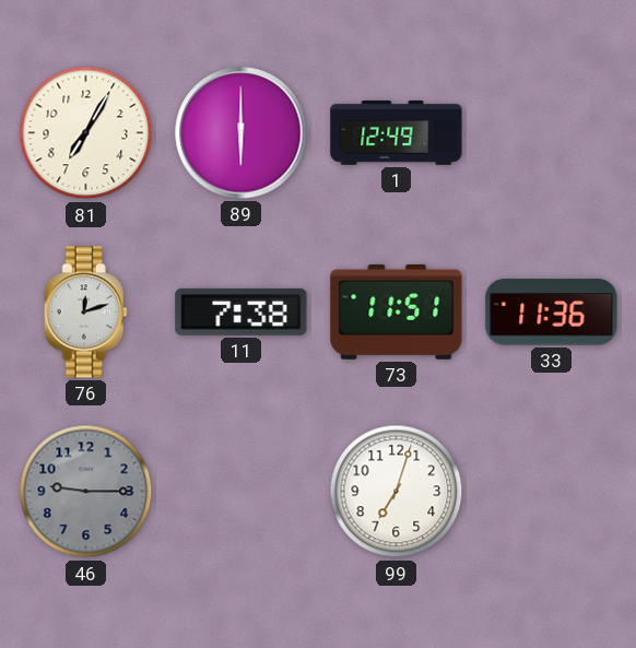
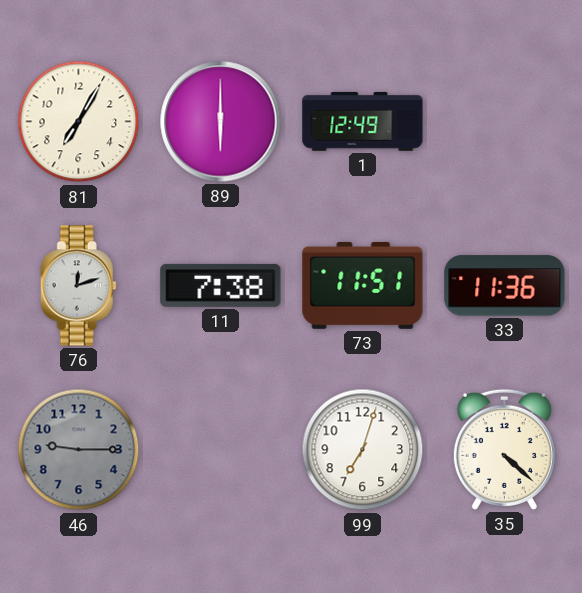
35: none -> 4:22 (504, 449)
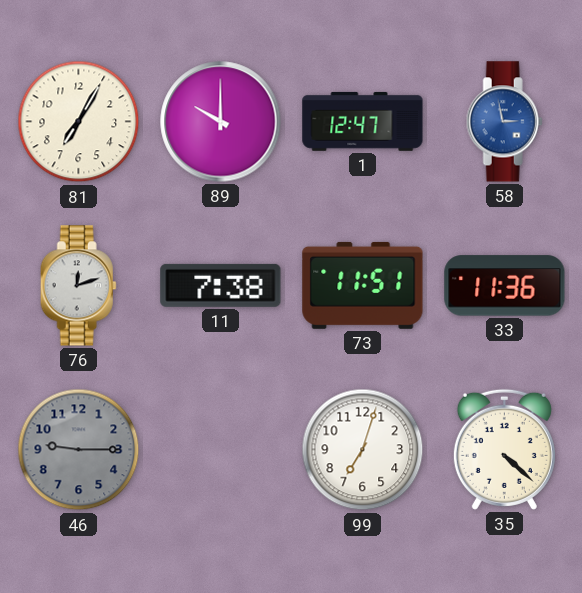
89: 6:00 -> 10:00 (221, 122)
1: 12:49 -> 12:47 (363, 121)
58: none -> 2:58 (504, 122)
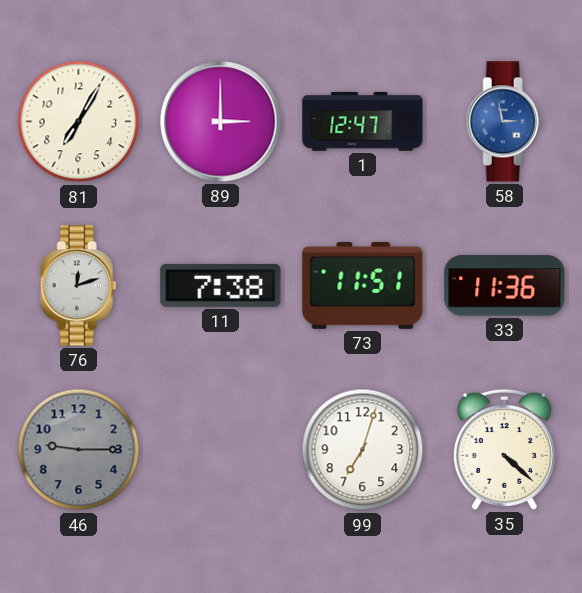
89: 10:00 -> 3:00 (221, 122)
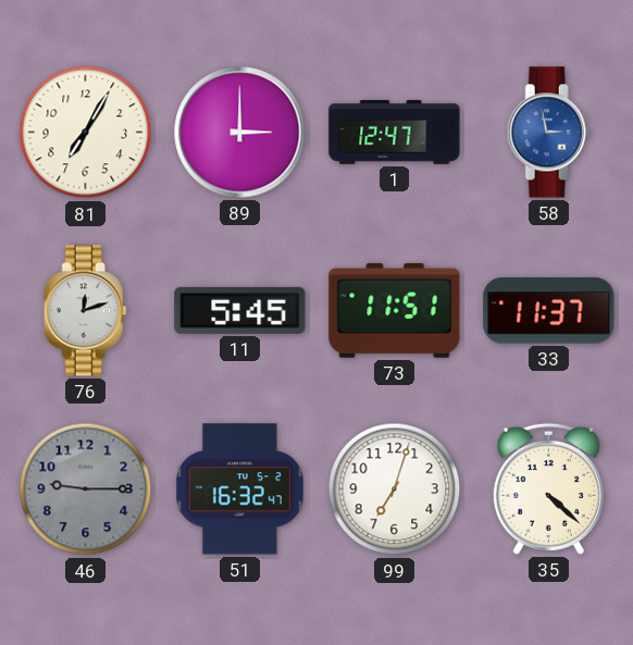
11: 7:38 -> 5:45 (240, 310)
33: 11:36 -> 11:37 (549, 311)
51: none -> 16:32 (239, 489)
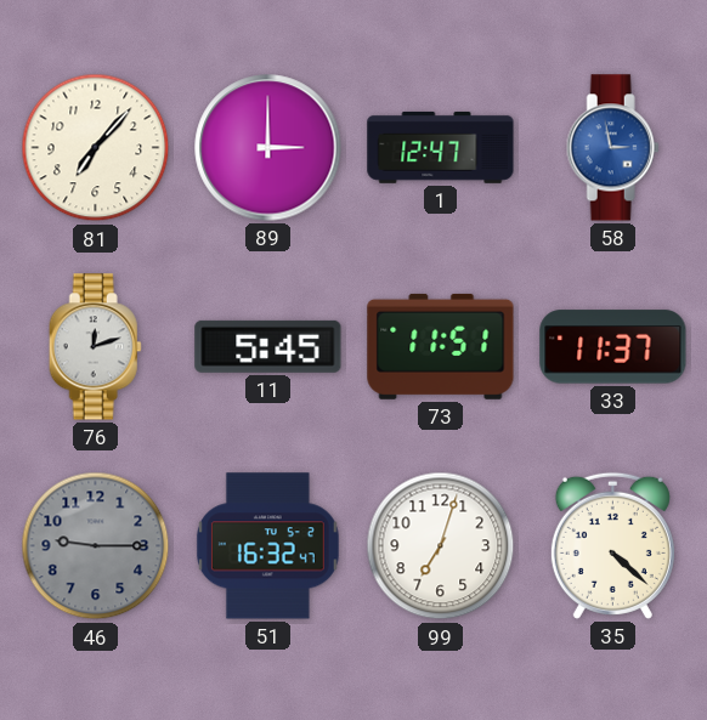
81: 7:05 -> 7:07 (96, 148)
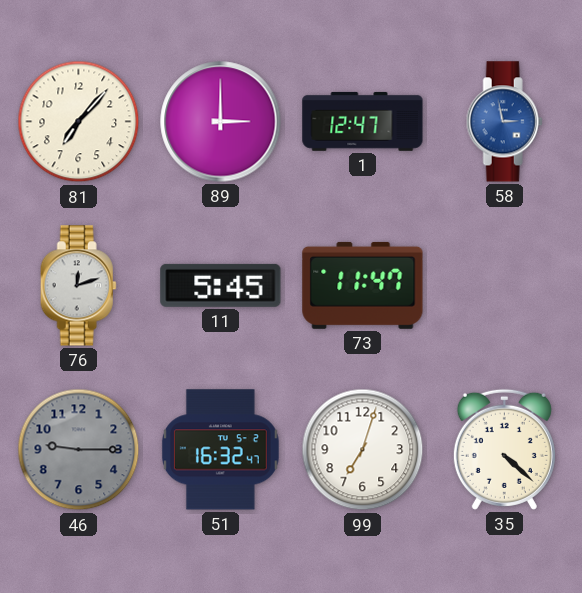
73: 11:51 -> 11:47 (363, 285)
33: 11:37 -> none (613, 347)
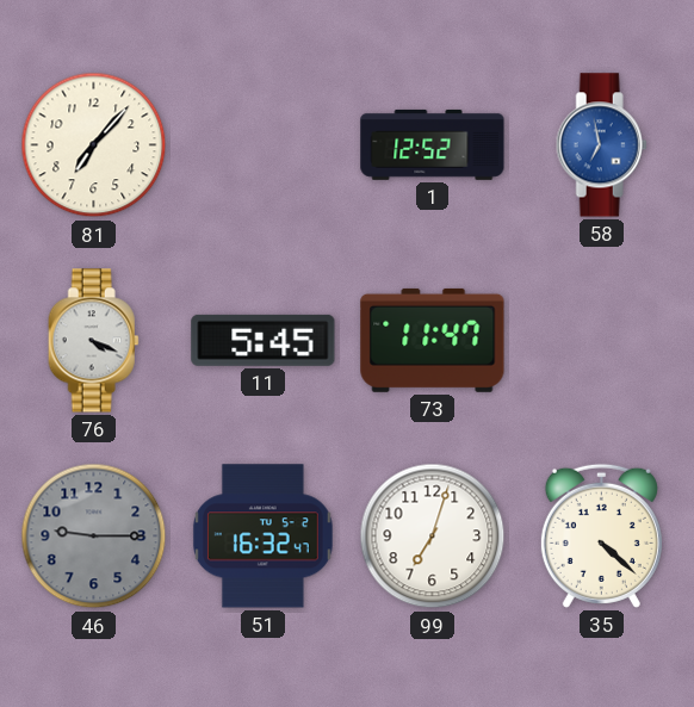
89: 3:00 -> none (221, 122)
1: 12:47 -> 12:52 (433, 144)
58: 2:58 -> 6:58 (601, 145)
76: 12:12 -> 4:19 (93, 341)
